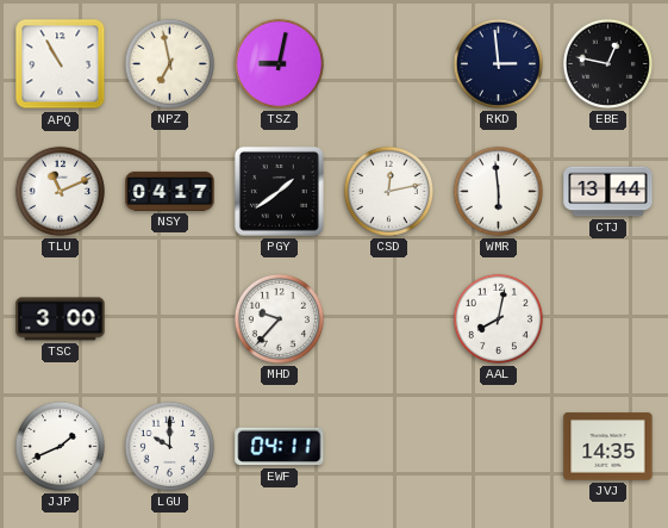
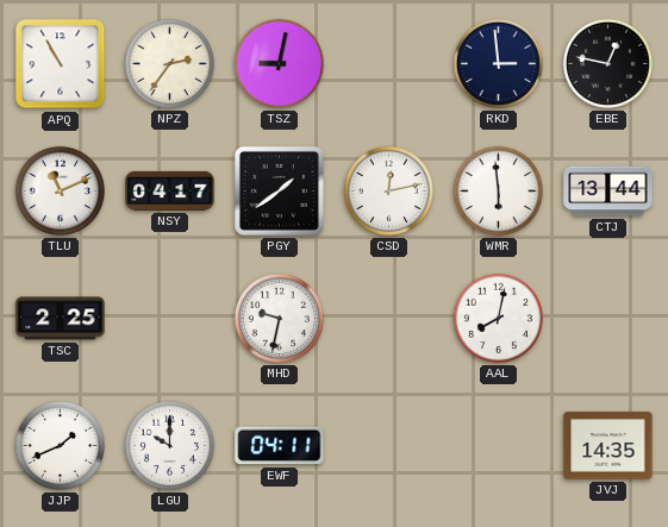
NPZ: 6:58 -> 2:36 (169, 63)
TSC: 3:00 -> 2:25 (61, 319)
MHD: 9:37 -> 9:32 (279, 318)
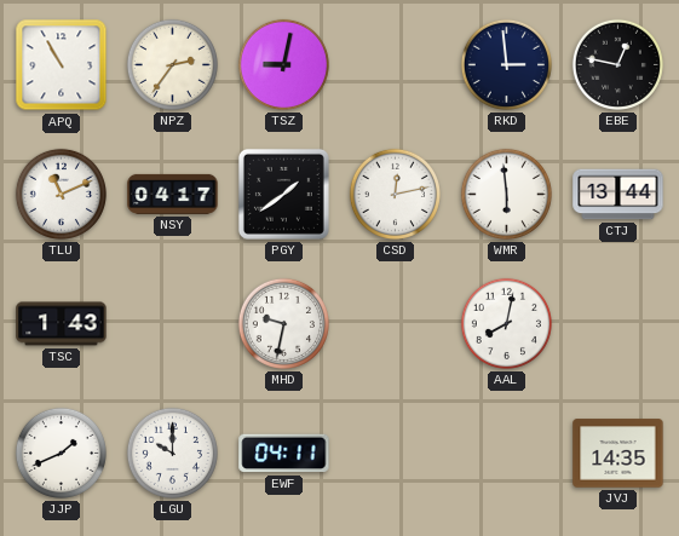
TSC: 2:25 -> 1:43 (62, 324)
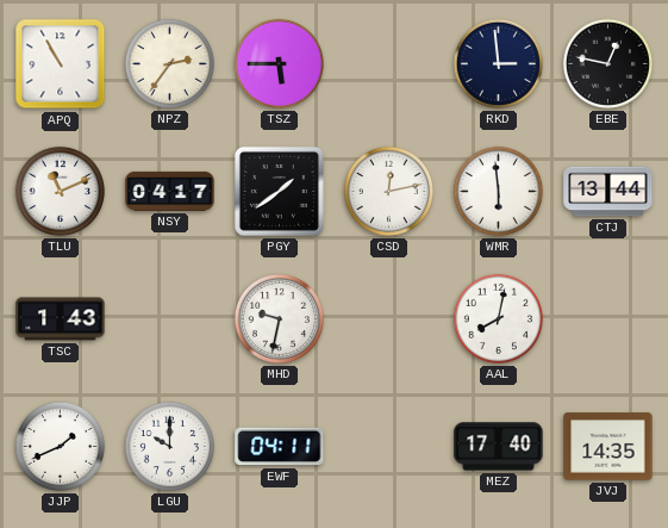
TSZ: 9:02 -> 5:45 (279, 63)
MEZ: none -> 17:40 (499, 447)
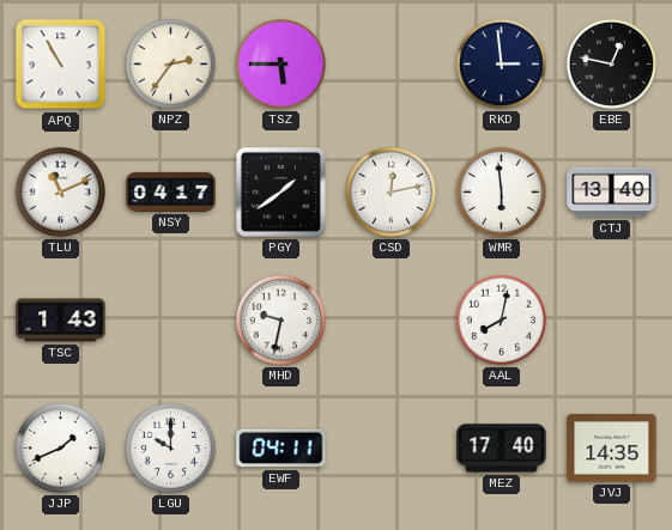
CTJ: 13:44 -> 13:40 (612, 193)
